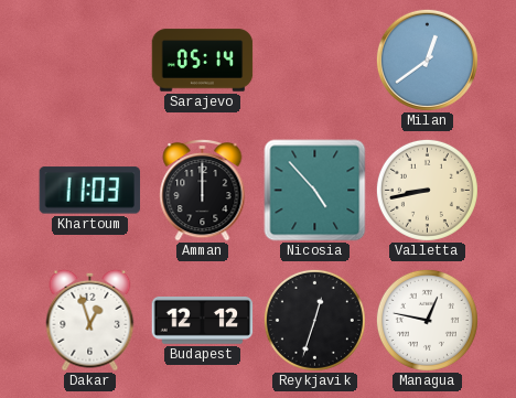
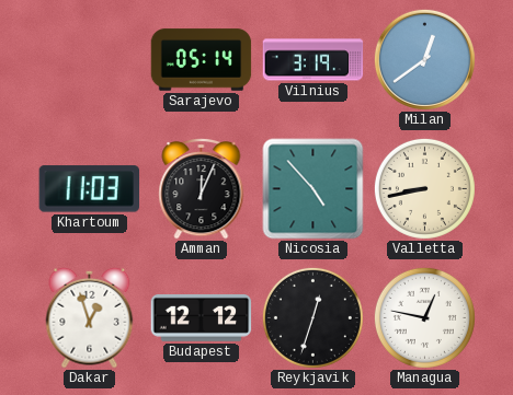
Vilnius: none -> 3:19 (314, 60)
Amman: 12:00 -> 12:04 (202, 189)
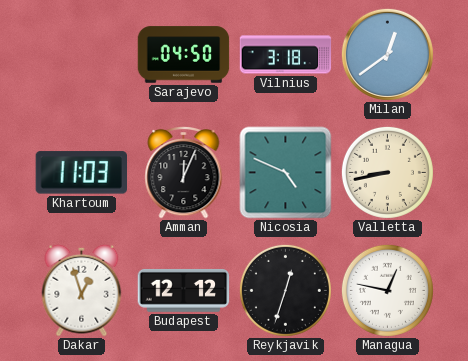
Sarajevo: 05:14 -> 04:50 (184, 55)
Vilnius: 3:19 -> 3:18 (286, 55)
Nicosia: 4:53 -> 4:49 (286, 173)
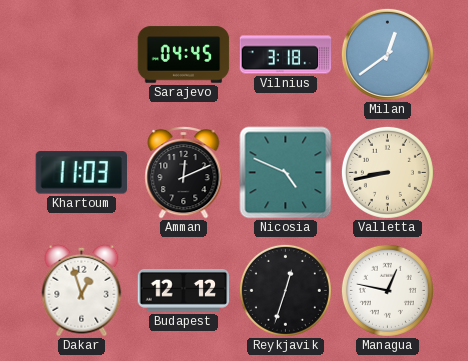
Sarajevo: 04:50 -> 04:45 (184, 55)
Amman: 12:04 -> 12:11 (184, 173)
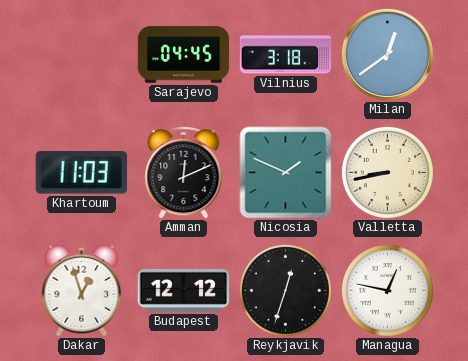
Nicosia: 4:49 -> 1:49 (286, 173)
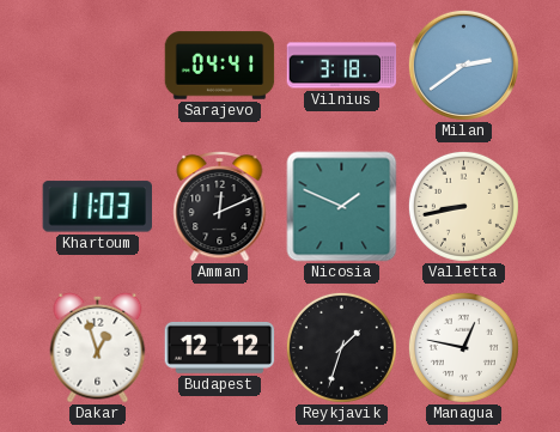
Sarajevo: 04:45 -> 04:41 (220, 66)
Milan: 12:39 -> 2:39 (463, 65)
Reykjavik: 12:33 -> 1:33 (341, 347)
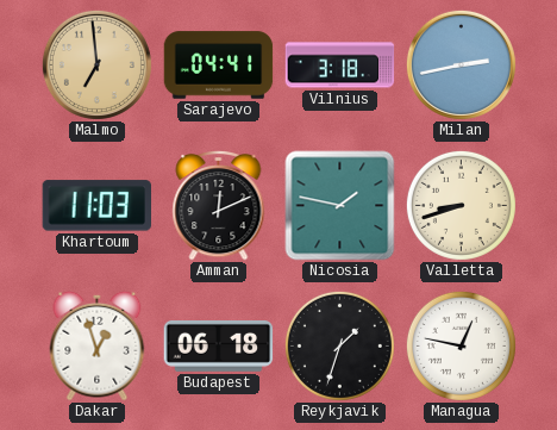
Malmo: none -> 6:59 (96, 64)
Milan: 2:39 -> 2:43 (461, 64)
Nicosia: 1:49 -> 1:47 (340, 206)
Valletta: 8:43 -> 8:42 (461, 205)
Budapest: 12:12 -> 06:18 (219, 345)
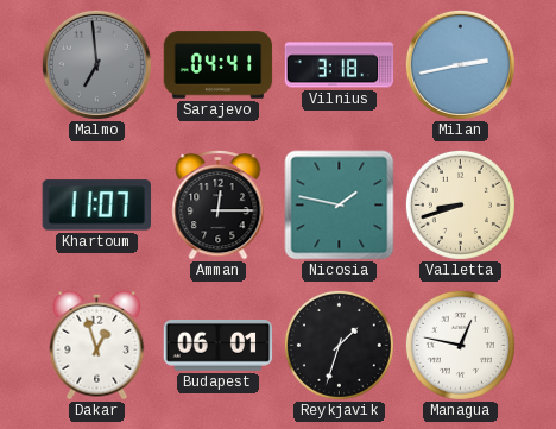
Malmo dial: champagne -> grey (96, 64)
Khartoum: 11:03 -> 11:07 (96, 206)
Amman: 12:11 -> 12:15 (219, 206)
Budapest: 06:18 -> 06:01 (219, 345)
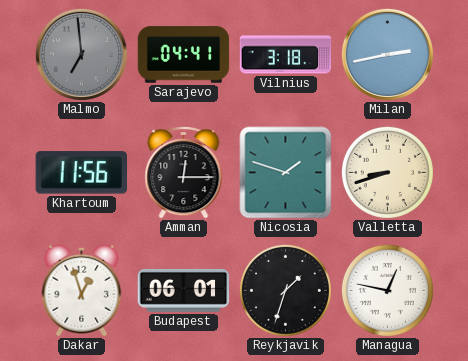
Khartoum: 11:07 -> 11:56 (81, 173)
Nicosia: 1:47 -> 1:48 (286, 173)
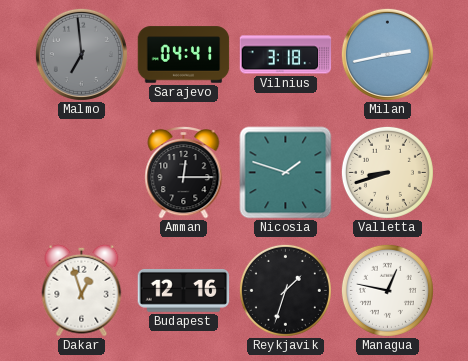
Khartoum: 11:56 -> none (81, 173)
Budapest: 06:01 -> 12:16 (184, 290)
